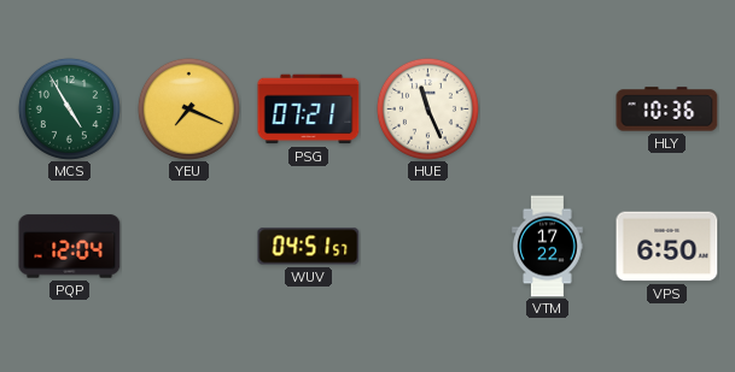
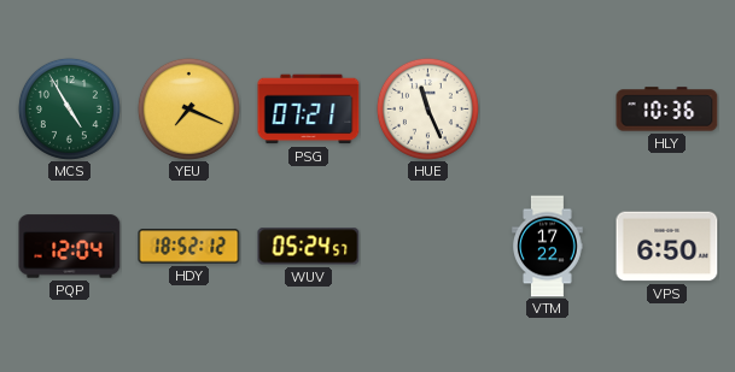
HDY: none -> 18:52 (189, 247)
WUV: 04:51 -> 05:24 (309, 247)
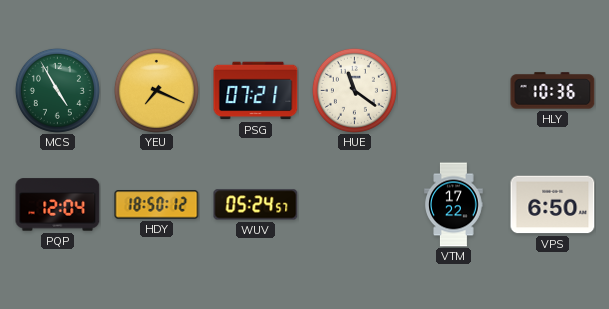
HUE: 11:26 -> 11:21 (354, 90)
HDY: 18:52 -> 18:50 (157, 205)
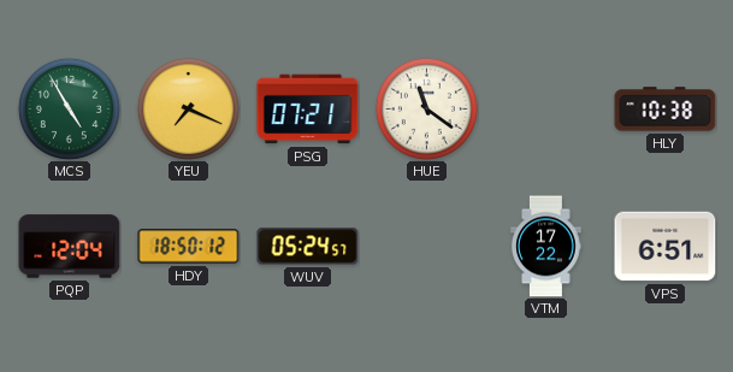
HLY: 10:36 -> 10:38 (666, 110)
VPS: 6:50 -> 6:51 (666, 247)
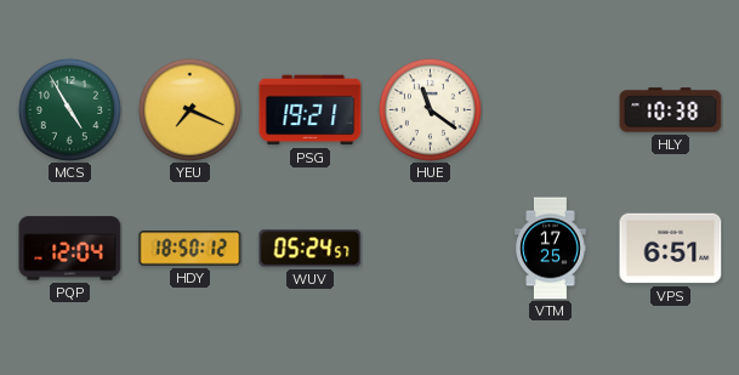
PSG: 07:21 -> 19:21 (311, 110)
VTM: 17:22 -> 17:25 (551, 249)
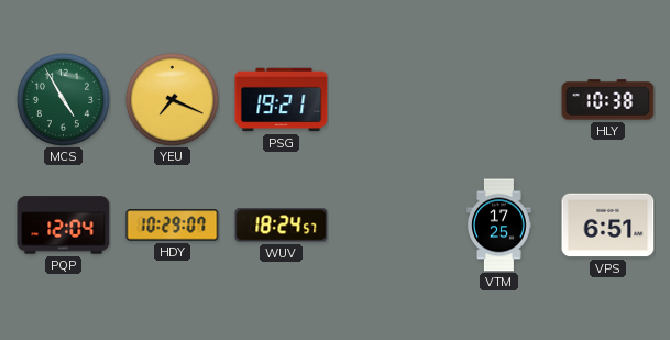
HUE: 11:21 -> none (430, 109)
HDY: 18:50 -> 10:29 (173, 226)
WUV: 05:24 -> 18:24 (282, 226)
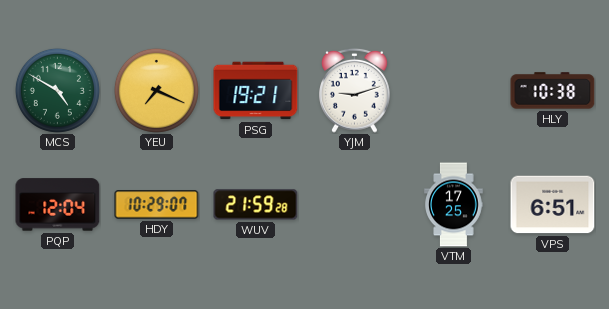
MCS: 4:55 -> 4:50 (57, 90)
YJM: none -> 9:12 (355, 90)
WUV: 18:24 -> 21:59 (256, 205)
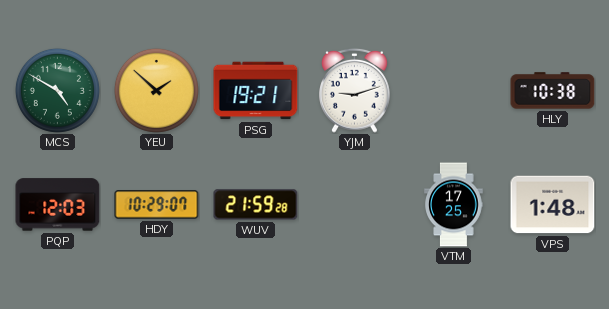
YEU: 7:19 -> 1:52 (156, 90)
PQP: 12:04 -> 12:03 (58, 205)
VPS: 6:51 -> 1:48 (553, 205)
